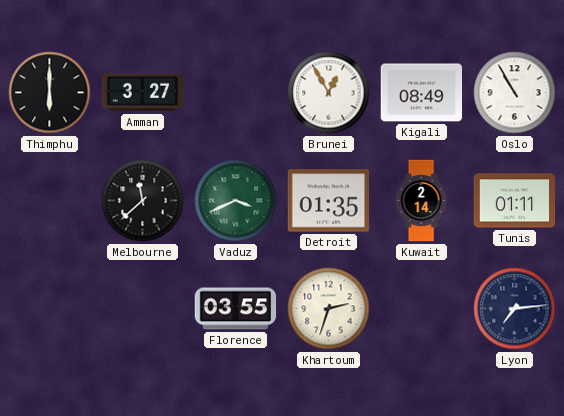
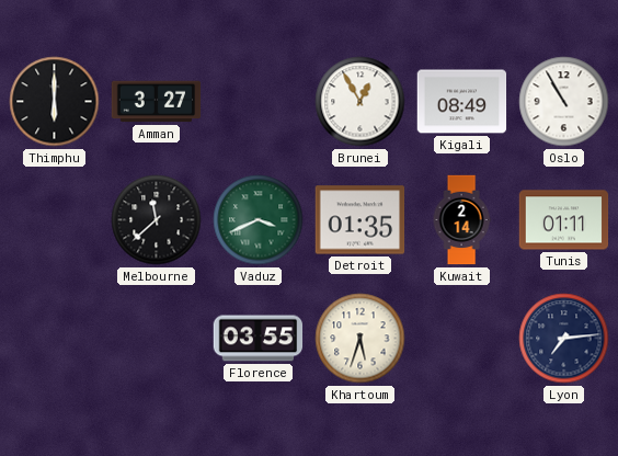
Khartoum: 2:33 -> 5:33 (360, 339)
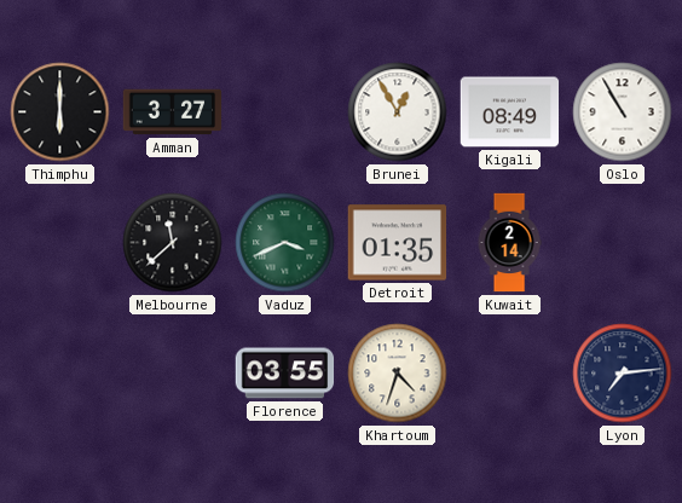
Tunis: 01:11 -> none (564, 220)
Khartoum: 5:33 -> 4:33 (398, 374)
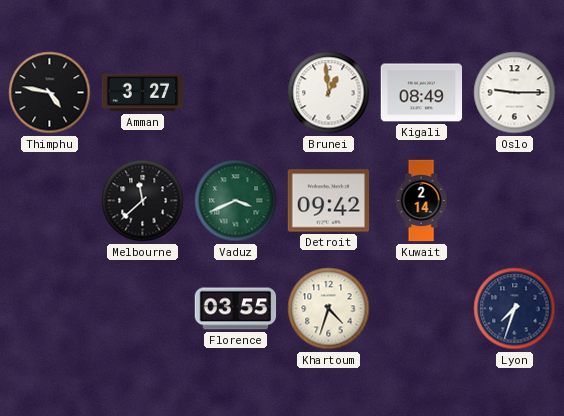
Thimphu: 6:00 -> 4:47 (50, 93)
Brunei: 12:55 -> 12:59 (329, 93)
Oslo: 10:55 -> 9:15 (515, 93)
Detroit: 01:35 -> 09:42 (329, 201)
Lyon: 7:14 -> 7:33 (515, 309)
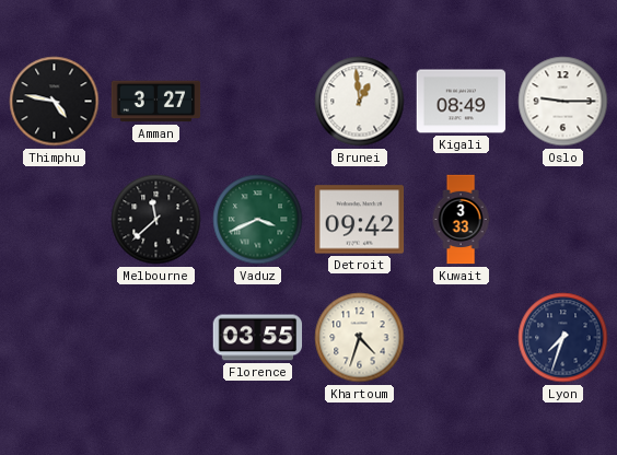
Kuwait: 2:14 -> 3:33 (461, 220)
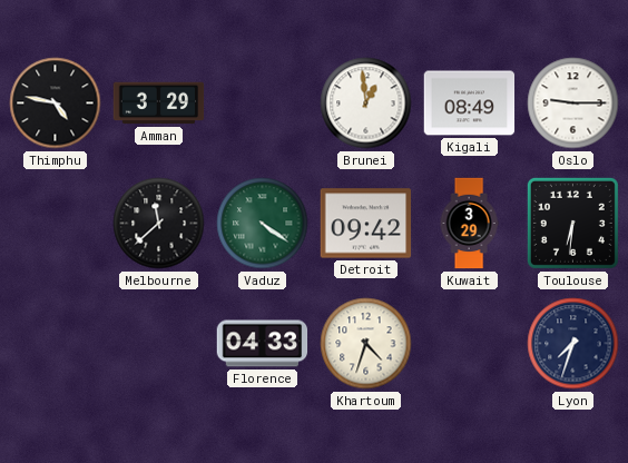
Amman: 3:27 -> 3:29 (159, 104)
Vaduz: 3:41 -> 4:21 (263, 224)
Kuwait: 3:33 -> 3:29 (469, 224)
Toulouse: none -> 6:31 (572, 223)
Florence: 03:55 -> 04:33 (263, 344)
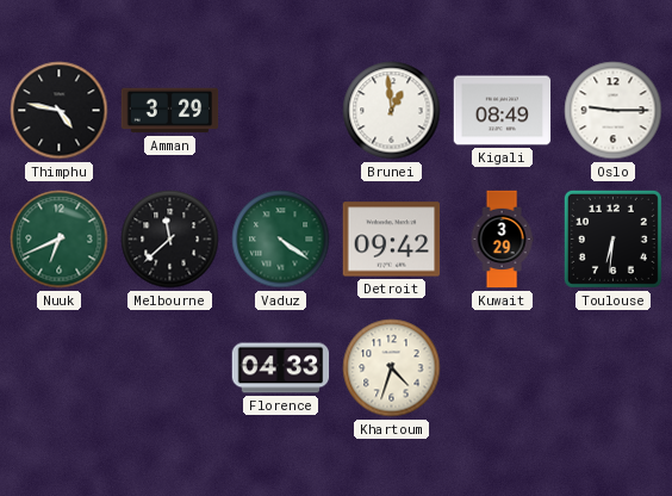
Nuuk: none -> 6:41 (60, 240)
Lyon: 7:33 -> none (573, 344)
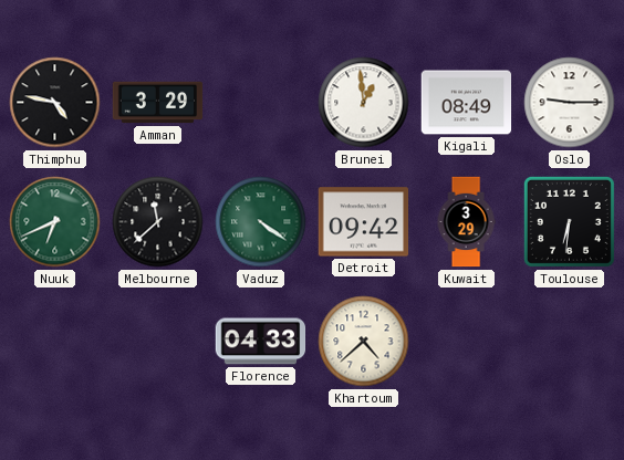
Khartoum: 4:33 -> 4:38 (364, 342)
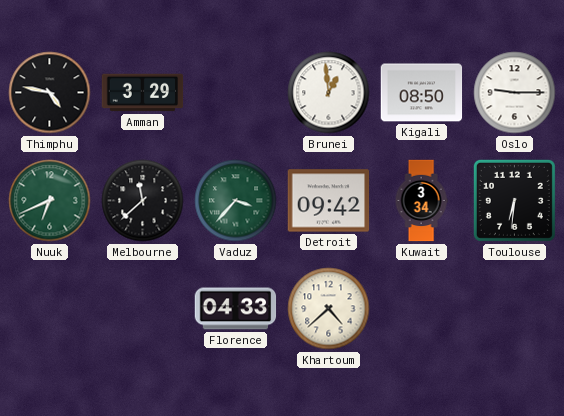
Kigali: 08:49 -> 08:50 (422, 93)
Vaduz: 4:21 -> 3:37 (236, 201)
Kuwait: 3:29 -> 3:34 (421, 201)
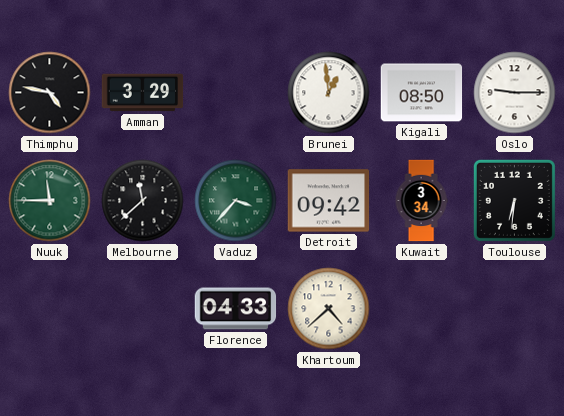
Nuuk: 6:41 -> 11:45 (50, 201)
